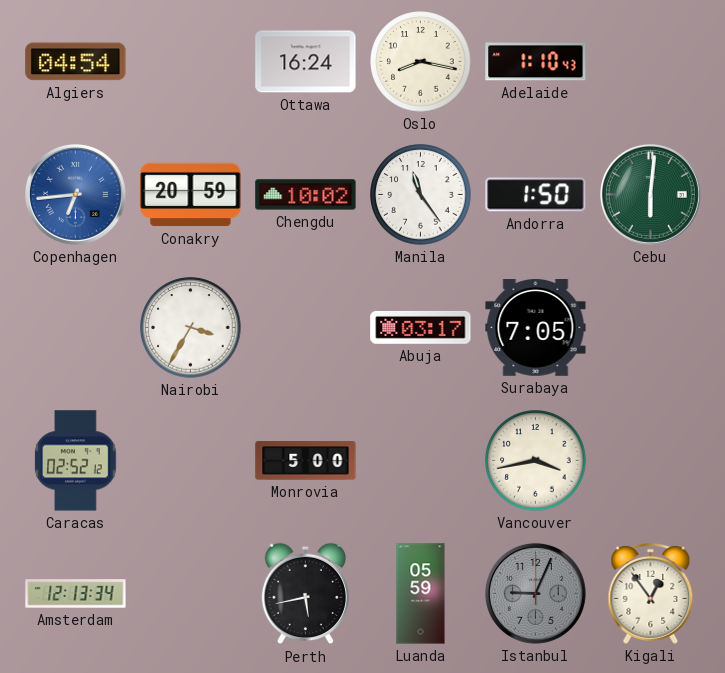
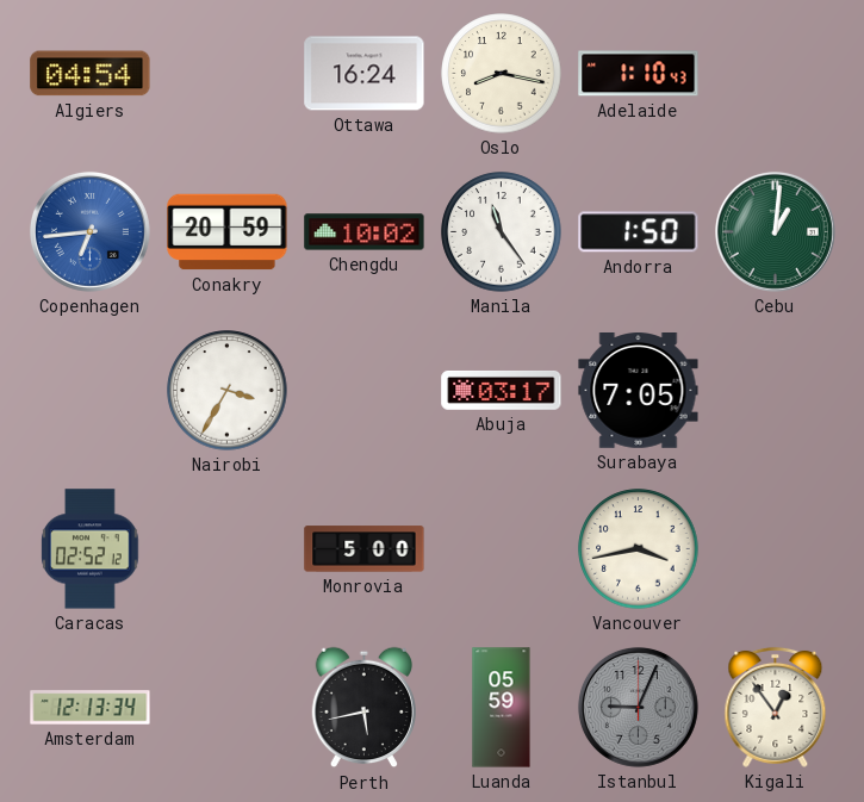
Cebu: 6:01 -> 1:01 (775, 231)
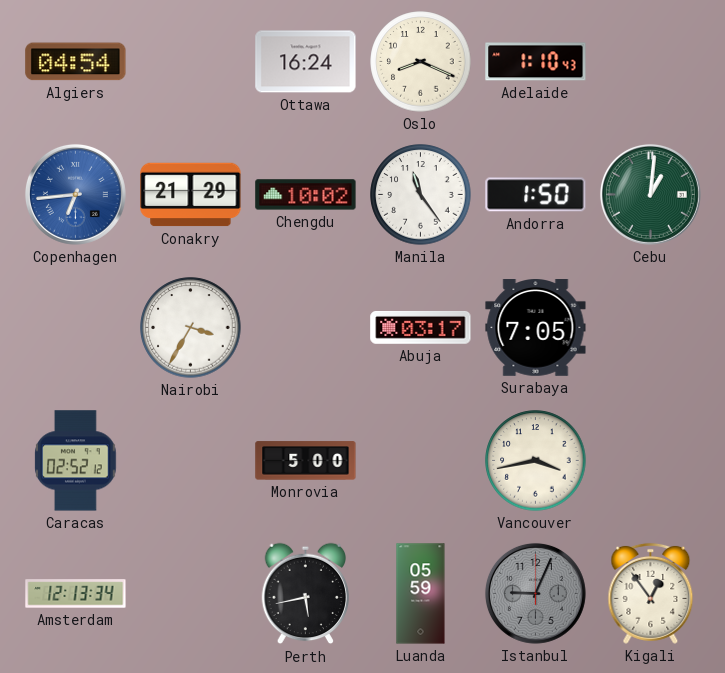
Oslo: 8:17 -> 8:19 (421, 62)
Conakry: 20:59 -> 21:29 (191, 195)
